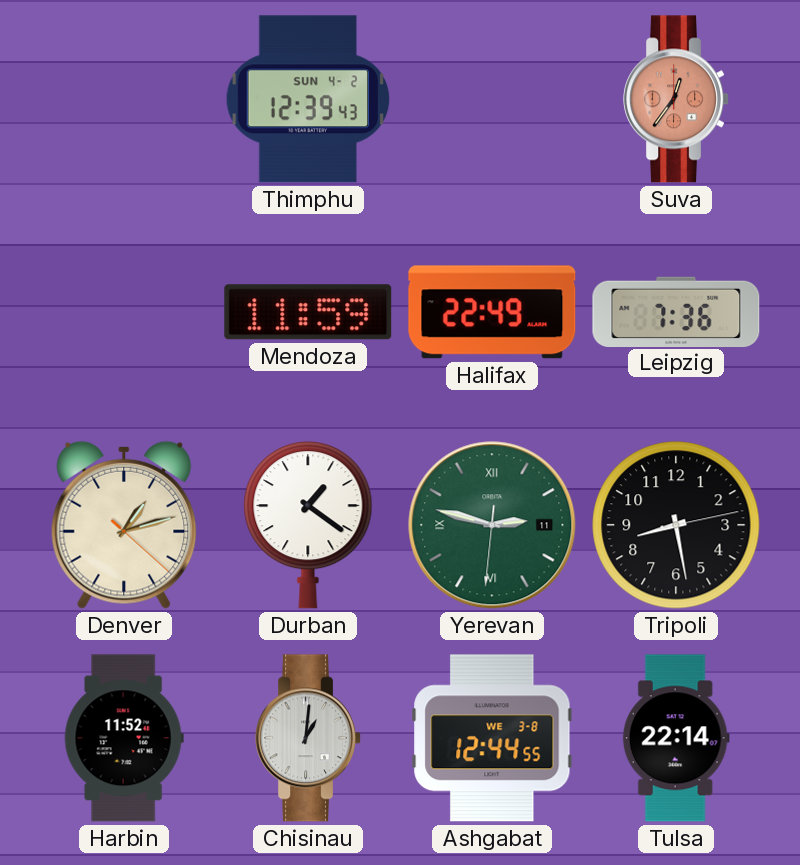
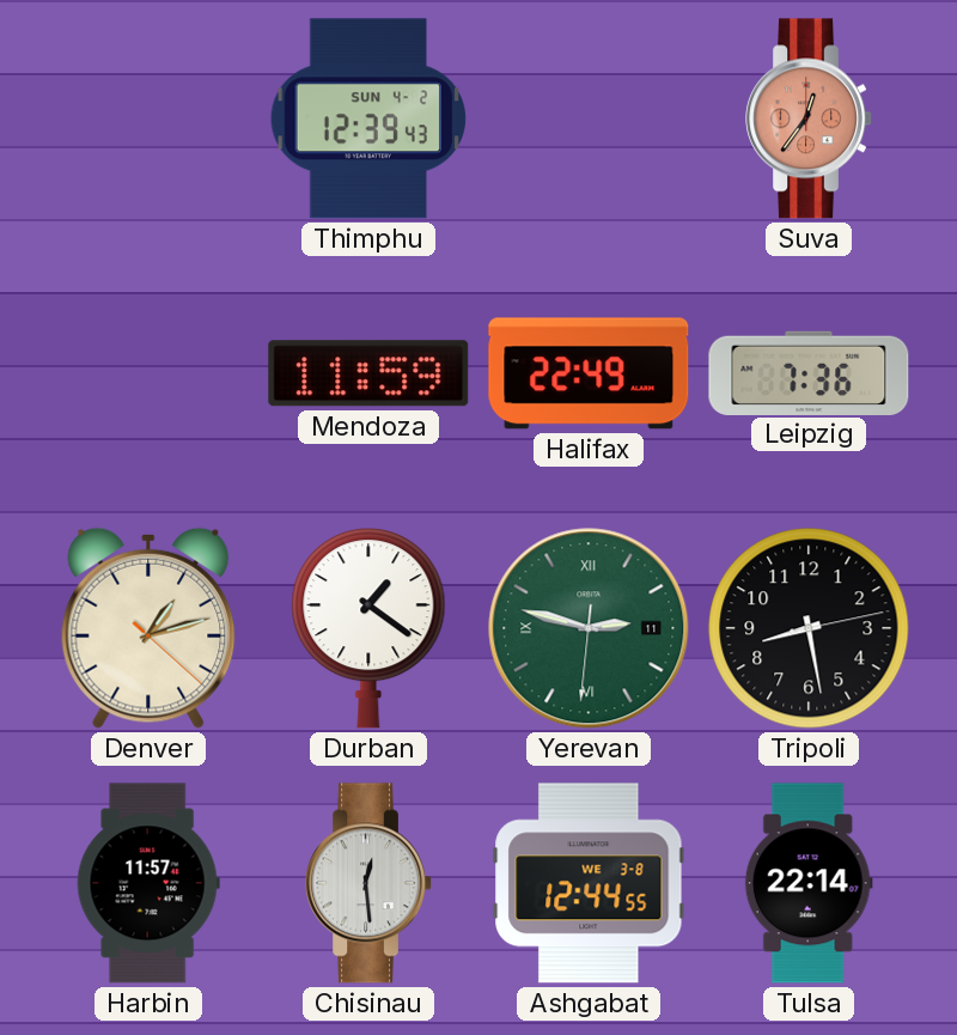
Harbin: 11:52 -> 11:57 (148, 883)
Chisinau: 1:01 -> 12:29 (370, 883)
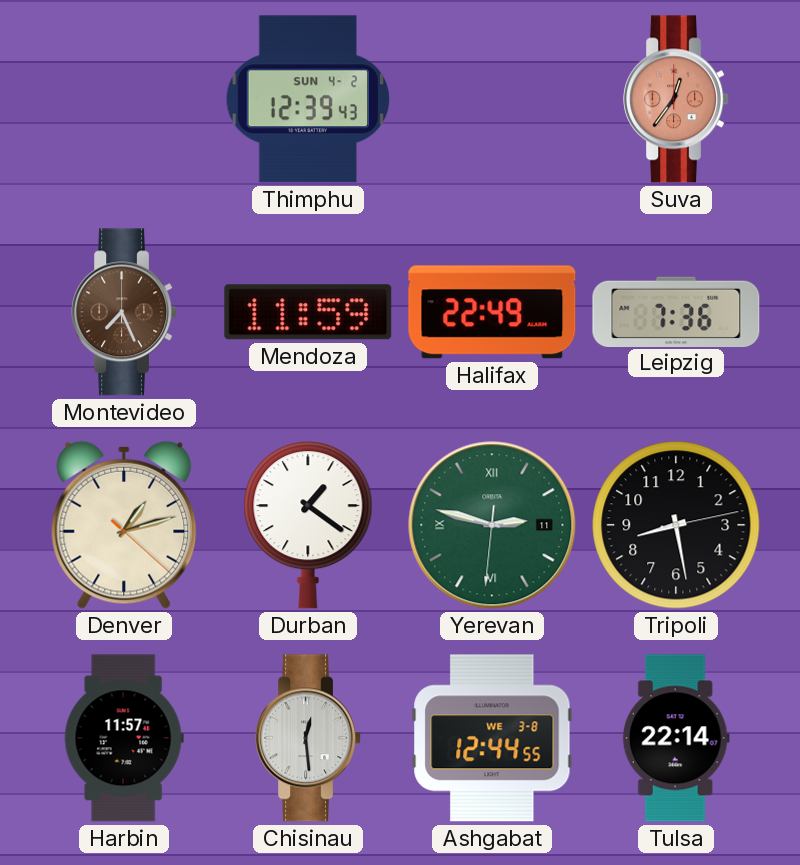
Montevideo: none -> 7:26 (125, 312)
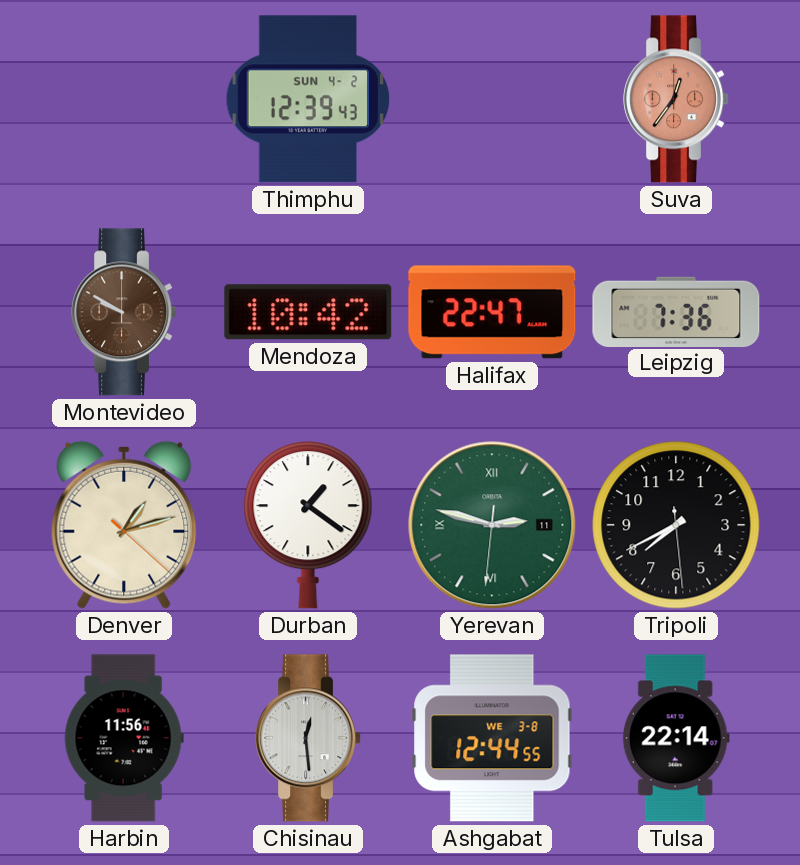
Montevideo: 7:26 -> 9:50 (125, 312)
Mendoza: 11:59 -> 10:42 (308, 312)
Halifax: 22:49 -> 22:47 (492, 312)
Tripoli: 8:28 -> 7:40 (676, 525)
Harbin: 11:57 -> 11:56 (124, 738)
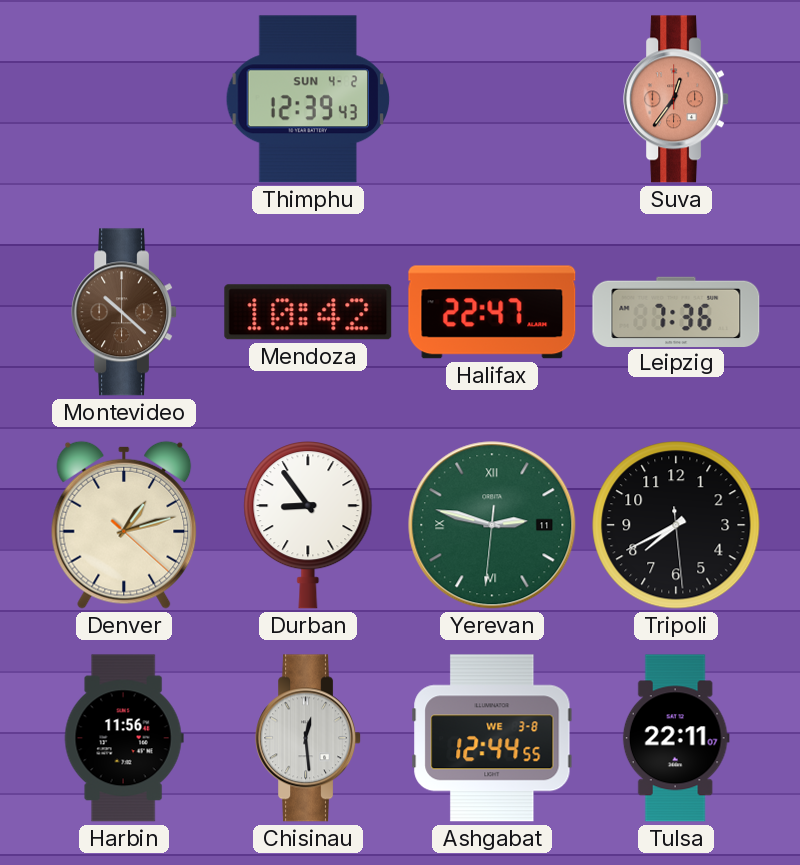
Montevideo: 9:50 -> 10:22 (125, 312)
Durban: 1:21 -> 8:54 (308, 526)
Tulsa: 22:14 -> 22:11 (676, 738)
